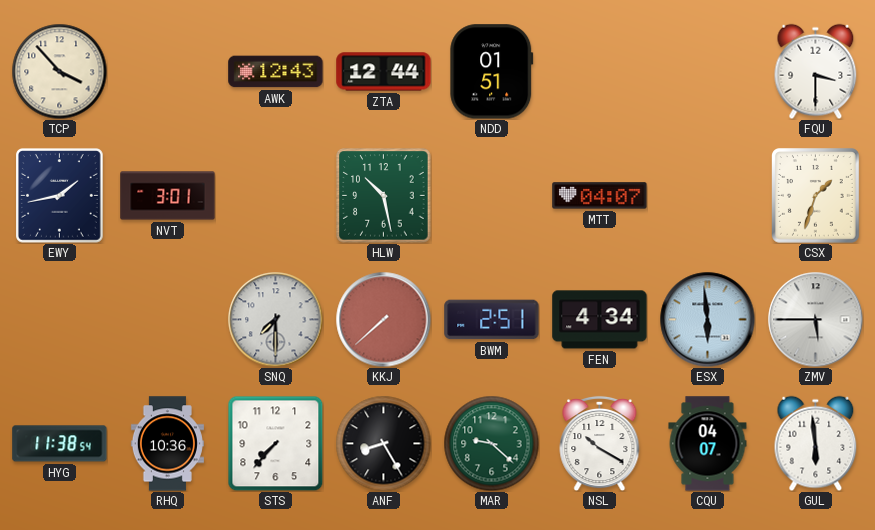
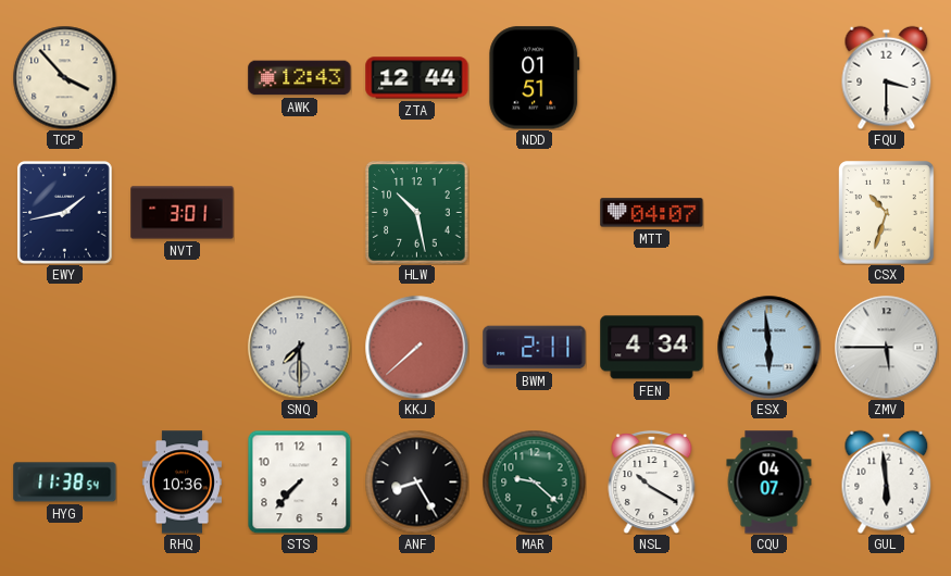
CSX: 1:33 -> 10:33 (887, 213)
BWM: 2:51 -> 2:11 (535, 348)
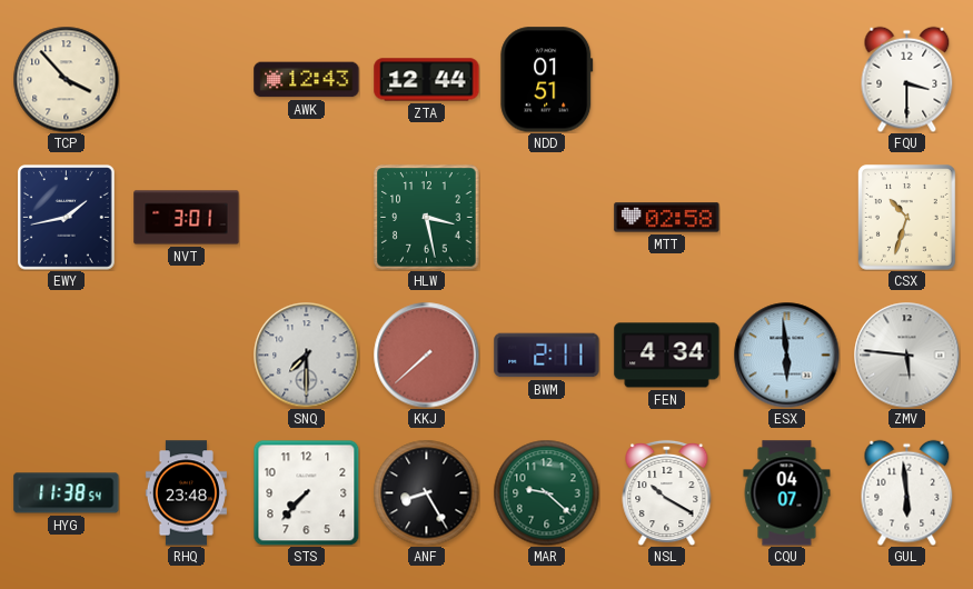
HLW: 10:28 -> 3:28 (427, 218)
MTT: 04:07 -> 02:58 (667, 218)
ZMV: 5:45 -> 5:46 (906, 355)
RHQ: 10:36 -> 23:48 (186, 493)
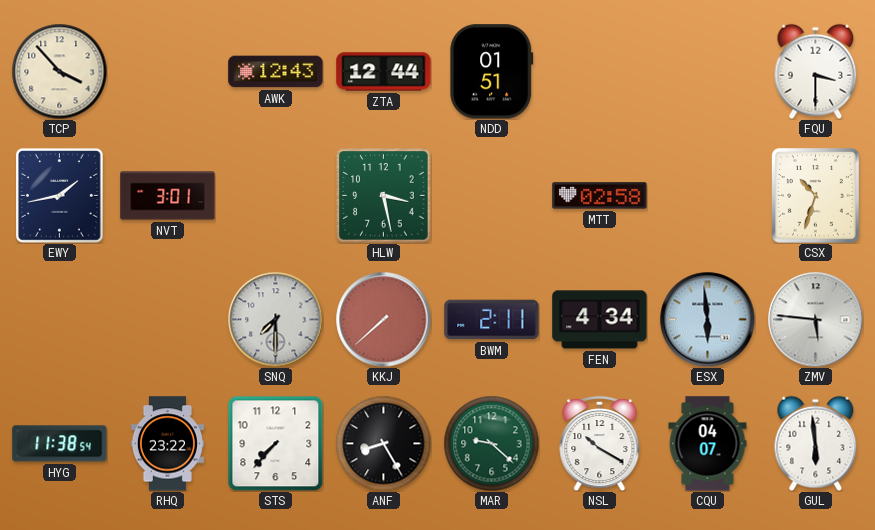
RHQ: 23:48 -> 23:22 (167, 444)
